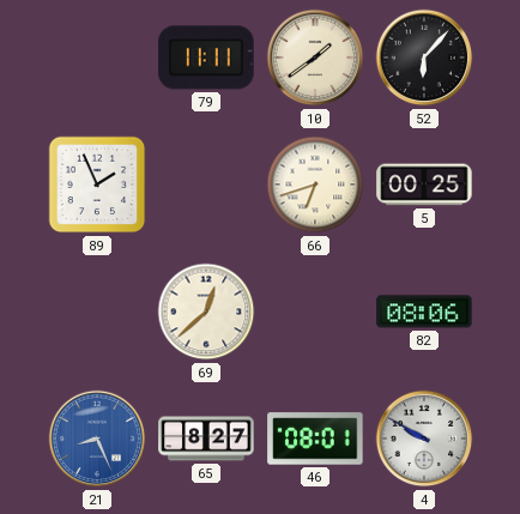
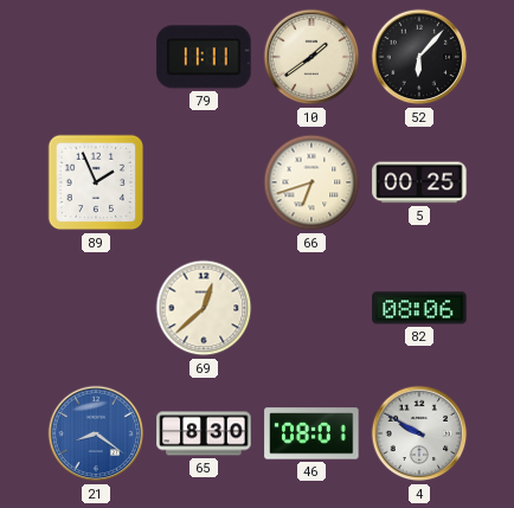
21: 8:26 -> 8:21 (96, 433)
65: 8:27 -> 8:30 (204, 433)
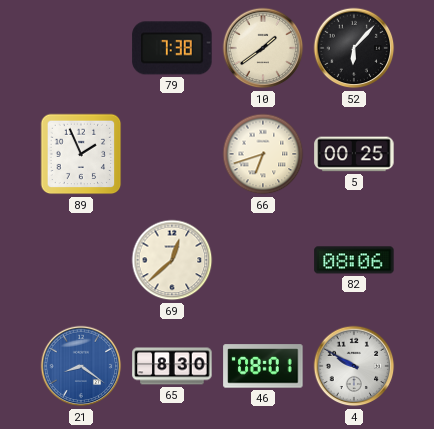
79: 11:11 -> 7:38 (172, 48)
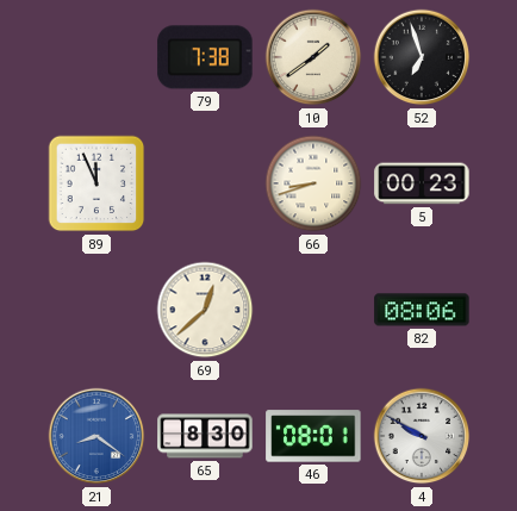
52: 6:07 -> 6:57 (422, 57)
89: 1:56 -> 11:56 (96, 183)
66: 6:42 -> 8:42 (313, 183)
5: 00:25 -> 00:23 (422, 183)
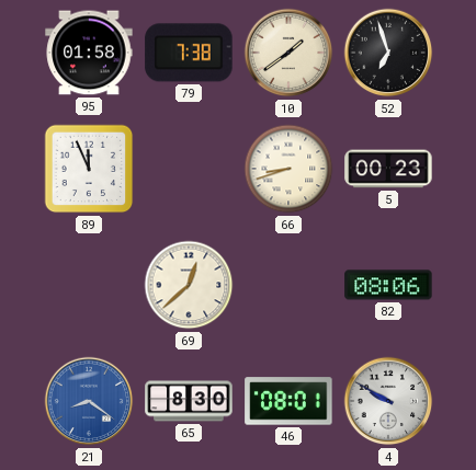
95: none -> 01:58 (89, 53)
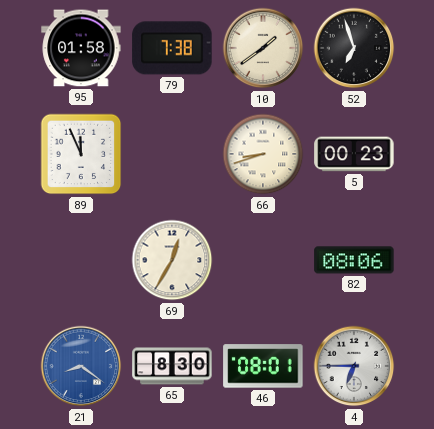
69: 12:38 -> 12:35 (172, 260)
4: 9:50 -> 6:45 (354, 366)
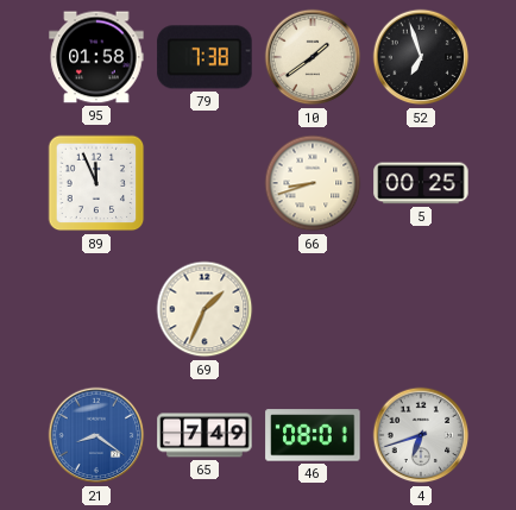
5: 00:23 -> 00:25 (421, 183)
69: 12:35 -> 1:34 (204, 309)
82: 08:06 -> none (354, 260)
65: 8:30 -> 7:49 (204, 435)
4: 6:45 -> 6:42 (421, 435)
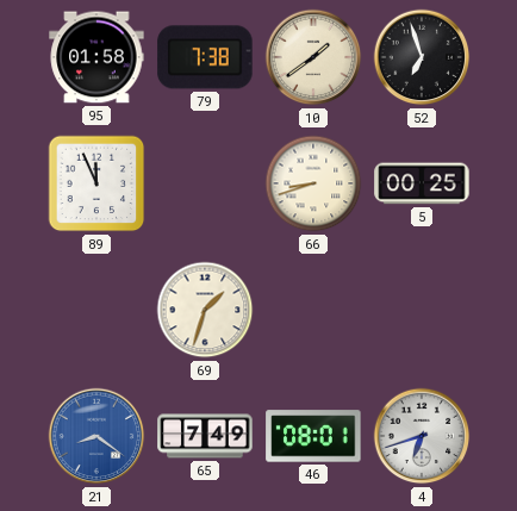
69: 1:34 -> 1:33 (205, 310)
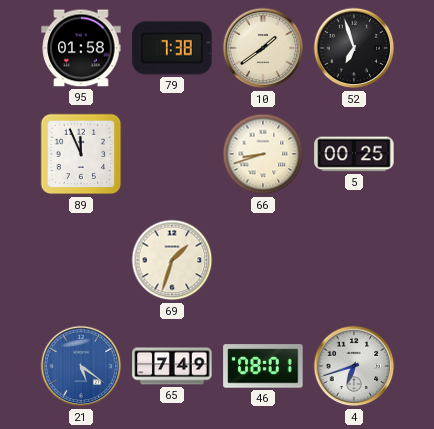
21: 8:21 -> 5:21 (81, 366)
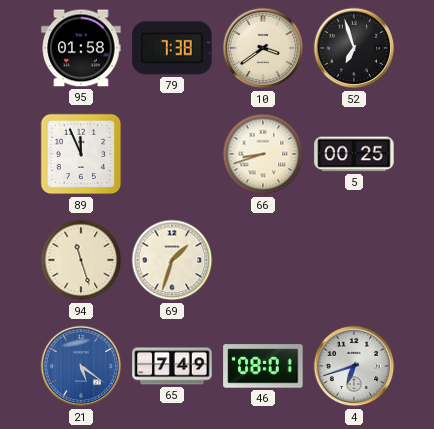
10: 1:39 -> 3:39 (263, 48)
94: none -> 11:27 (81, 260)
